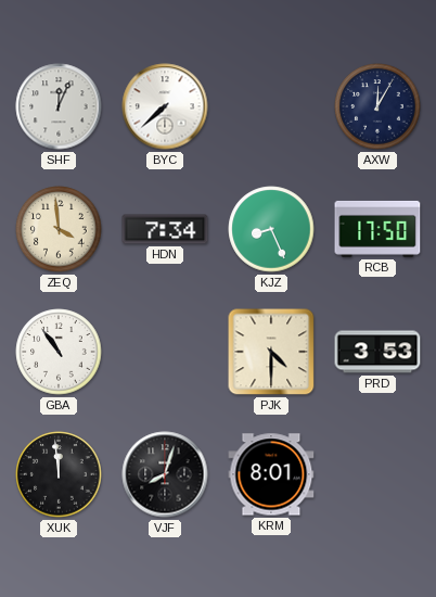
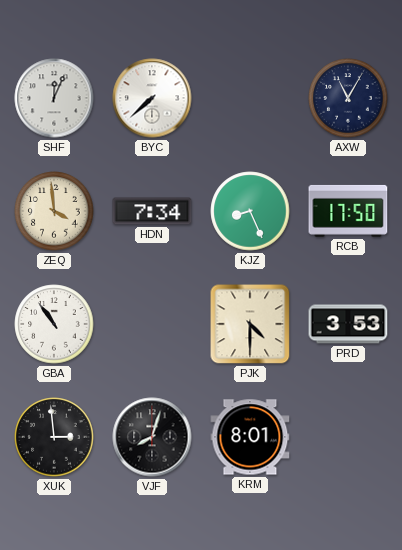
AXW: 12:05 -> 11:05 (348, 98)
XUK: 11:59 -> 2:59 (54, 437)
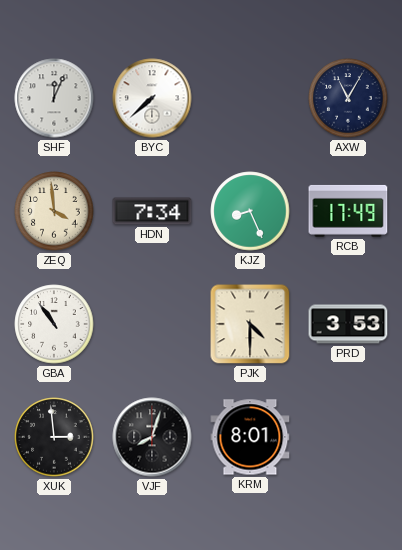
RCB: 17:50 -> 17:49 (348, 211)
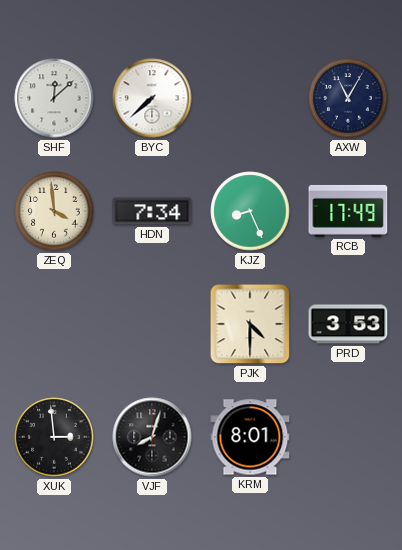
SHF: 12:04 -> 12:08 (54, 98)
GBA: 10:54 -> none (54, 324)
